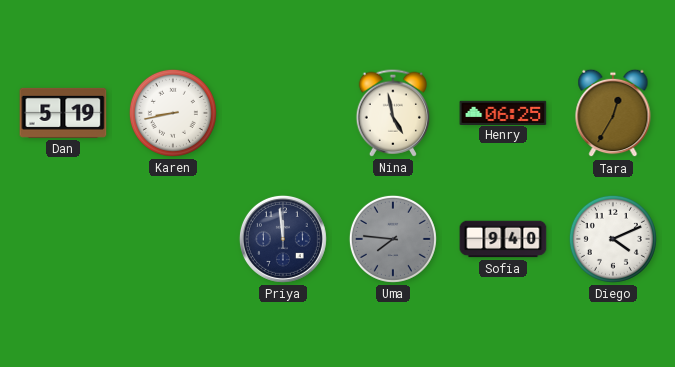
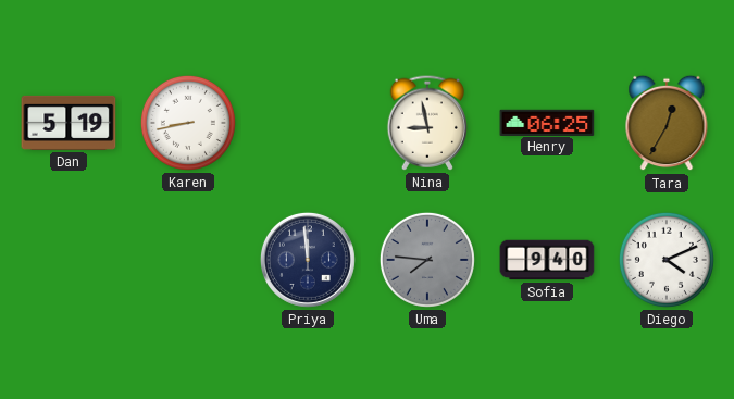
Nina: 4:58 -> 8:58 (426, 123)
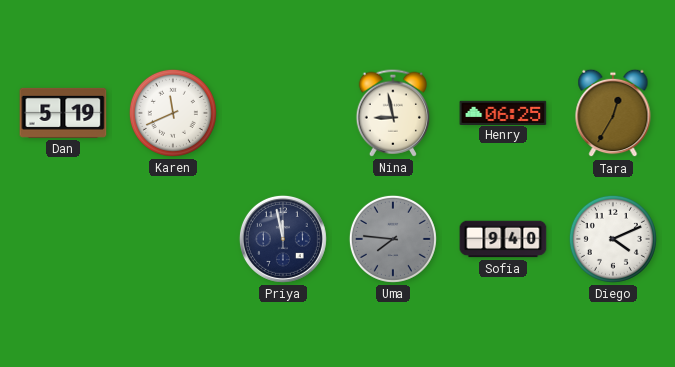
Karen: 8:43 -> 11:41 (173, 113)
Priya: 11:59 -> 11:58 (283, 239)
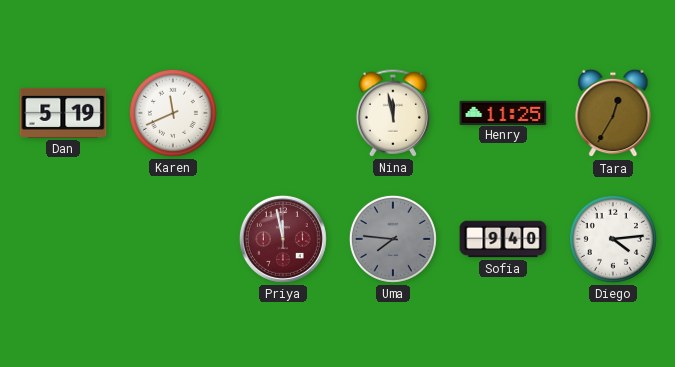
Nina: 8:58 -> 11:58 (392, 113)
Henry: 06:25 -> 11:25 (503, 112)
Priya dial: navy -> burgundy (283, 239)
Diego: 4:11 -> 4:14 (613, 239)
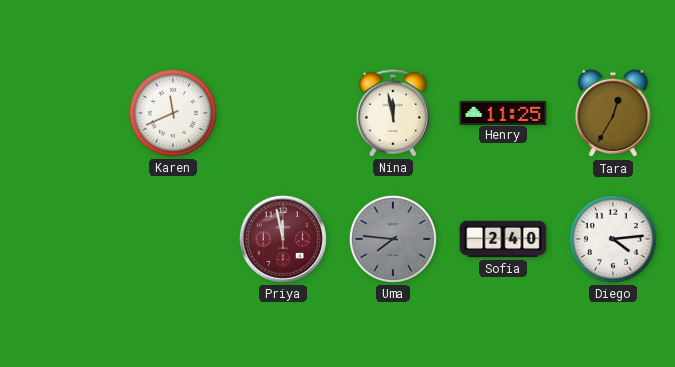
Dan: 5:19 -> none (63, 113)
Sofia: 9:40 -> 2:40 (503, 239)
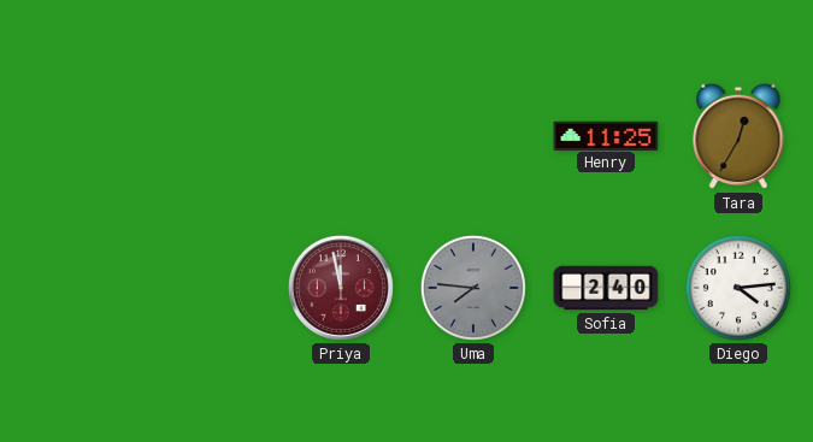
Karen: 11:41 -> none (173, 113)
Nina: 11:58 -> none (392, 113)
